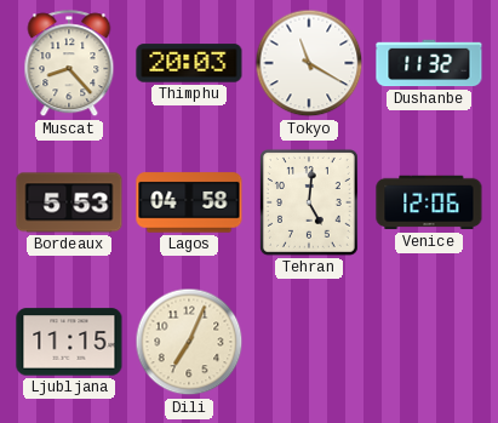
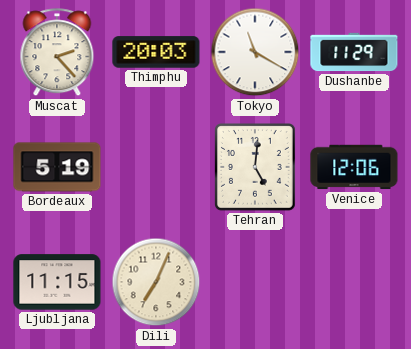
Muscat: 8:23 -> 2:23 (57, 53)
Dushanbe: 11:32 -> 11:29 (354, 52)
Bordeaux: 5:53 -> 5:19 (57, 167)
Lagos: 04:58 -> none (189, 202)
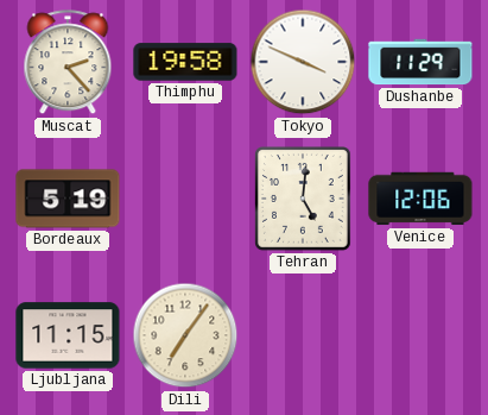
Thimphu: 20:03 -> 19:58 (185, 62)
Tokyo: 11:20 -> 3:49 (303, 62)
Dili: 7:04 -> 7:06 (185, 335)
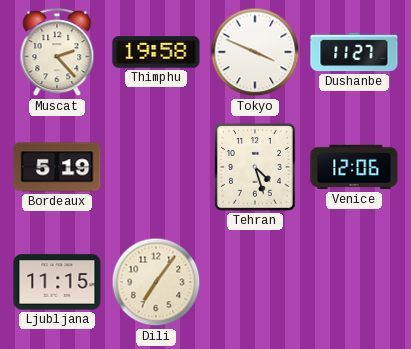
Dushanbe: 11:29 -> 11:27 (354, 52)
Tehran: 5:01 -> 4:27 (256, 168)
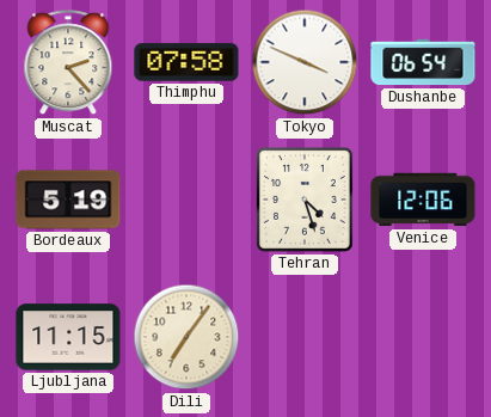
Thimphu: 19:58 -> 07:58 (186, 62)
Dushanbe: 11:27 -> 06:54 (423, 62)
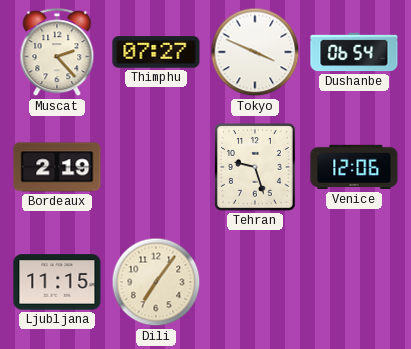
Thimphu: 07:58 -> 07:27 (156, 52)
Bordeaux: 5:19 -> 2:19 (57, 167)
Tehran: 4:27 -> 9:27 (256, 168)
